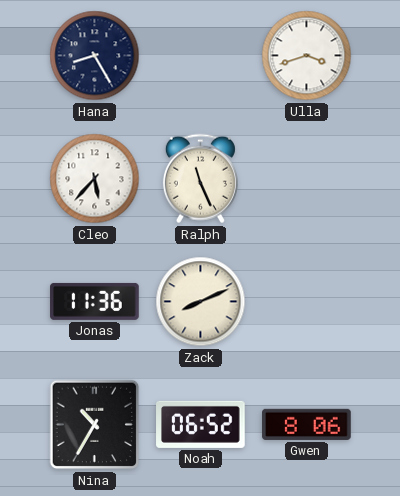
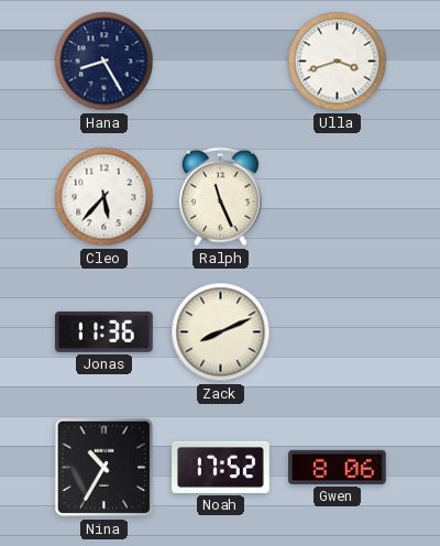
Noah: 06:52 -> 17:52 (221, 467)
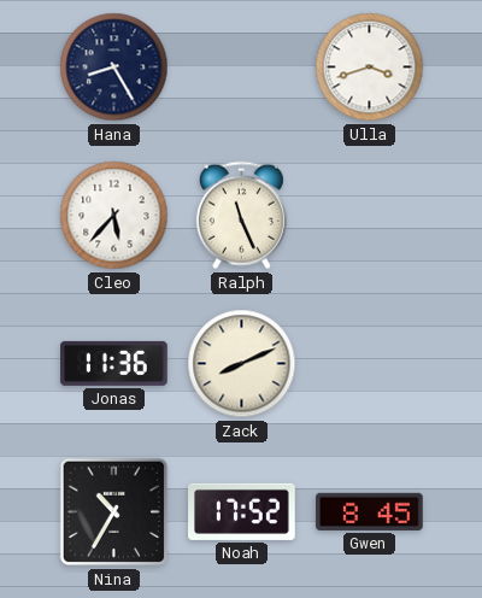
Gwen: 8:06 -> 8:45 (370, 511)
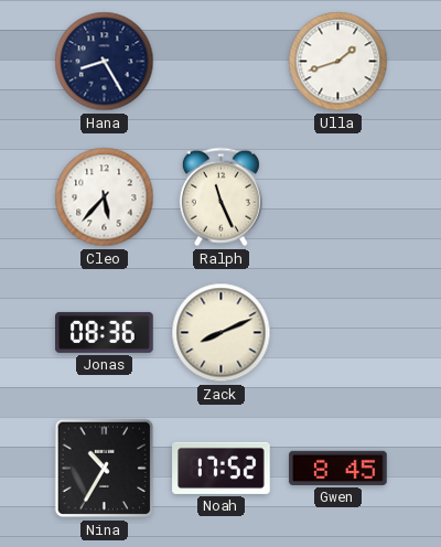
Ulla: 3:42 -> 1:42 (338, 62)
Jonas: 11:36 -> 08:36 (105, 332)
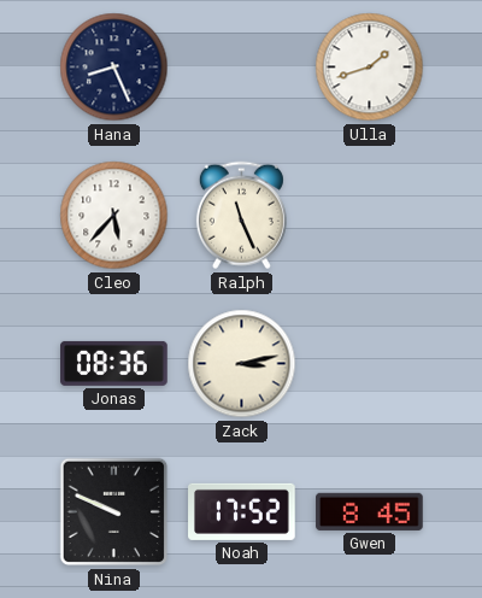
Hana: 8:25 -> 8:26 (114, 68)
Zack: 8:11 -> 3:13 (242, 364)
Nina: 10:35 -> 9:49 (114, 512)
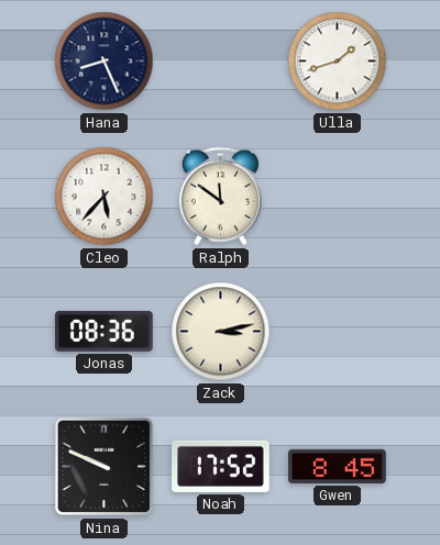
Ralph: 11:26 -> 11:51 (220, 197)
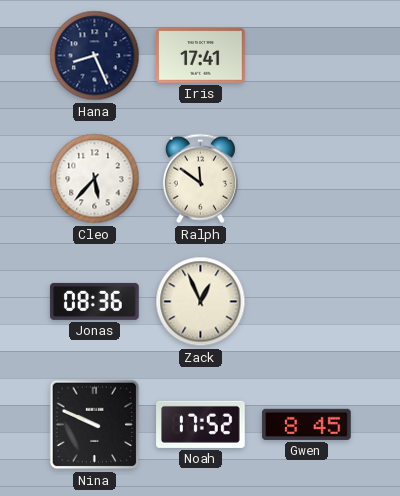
Iris: none -> 17:41 (201, 56)
Ulla: 1:42 -> none (338, 62)
Zack: 3:13 -> 12:56 (201, 302)
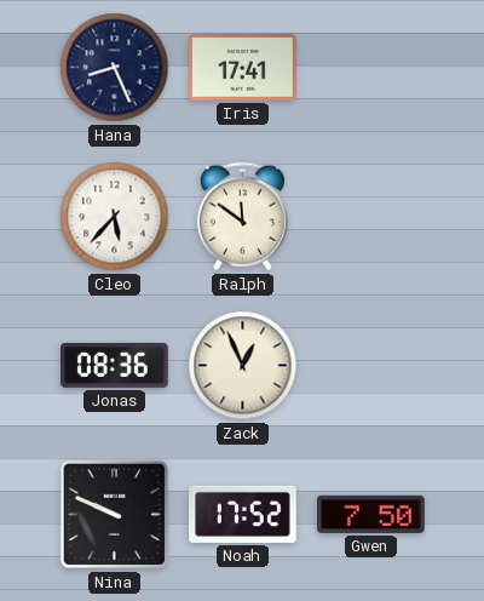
Gwen: 8:45 -> 7:50 (371, 514)
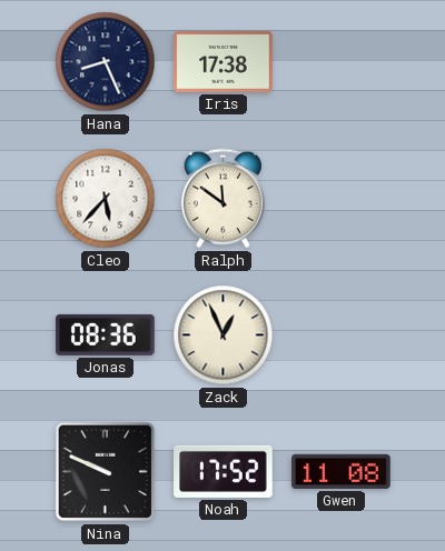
Iris: 17:41 -> 17:38 (224, 62)
Gwen: 7:50 -> 11:08 (342, 471)
